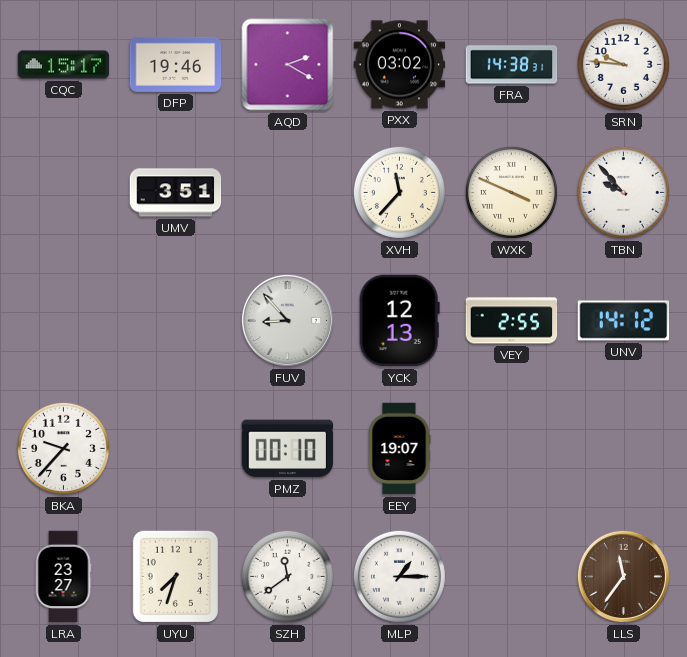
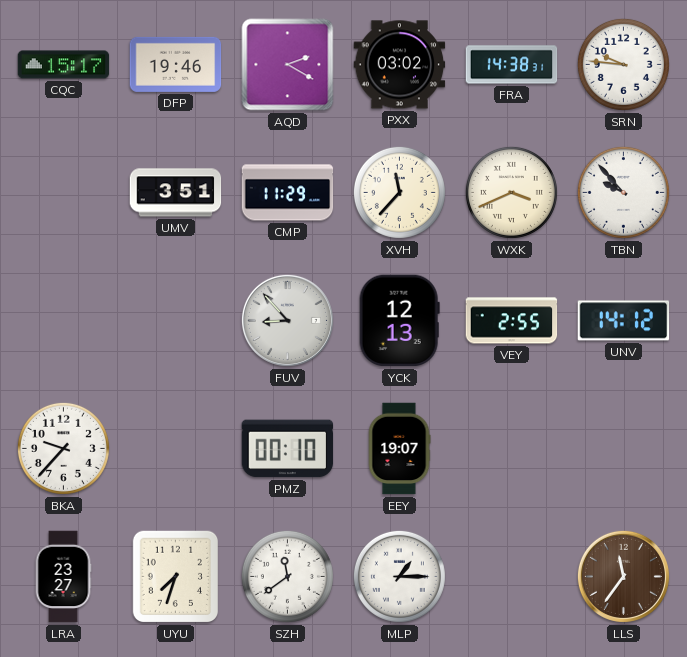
CMP: none -> 11:29 (288, 193)
WXK: 3:49 -> 3:41 (511, 192)
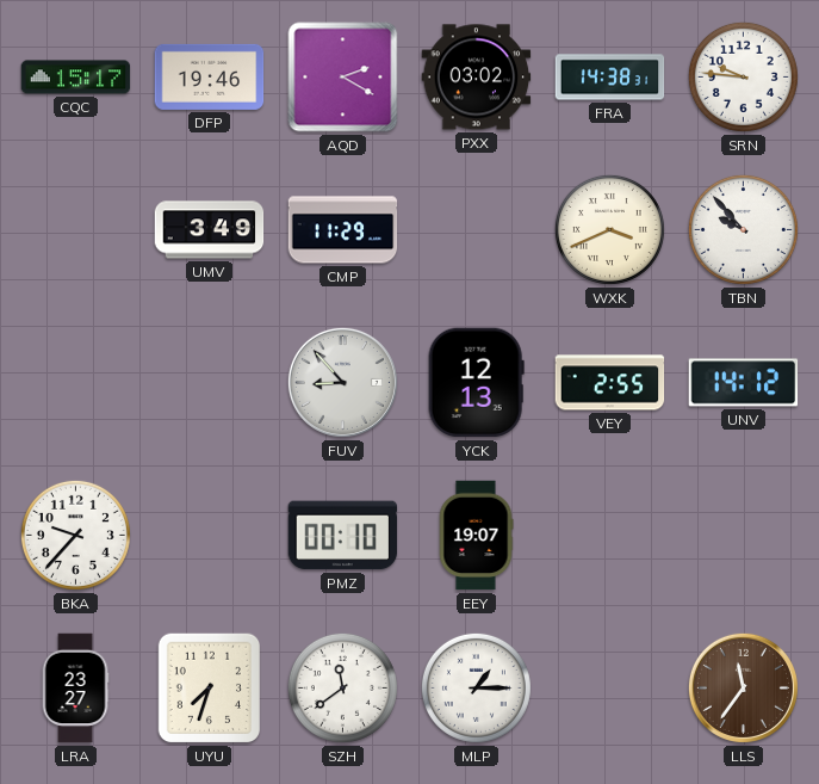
UMV: 3:51 -> 3:49 (210, 230)
XVH: 11:37 -> none (399, 192)
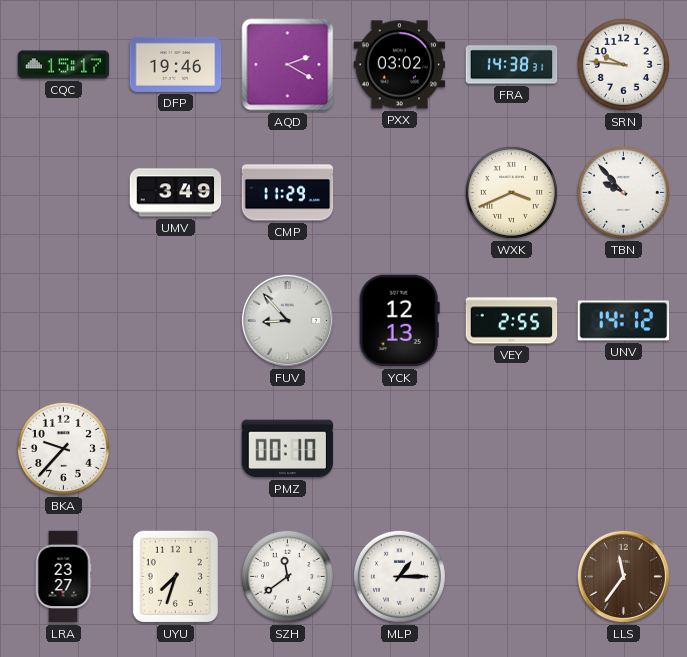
EEY: 19:07 -> none (476, 536)
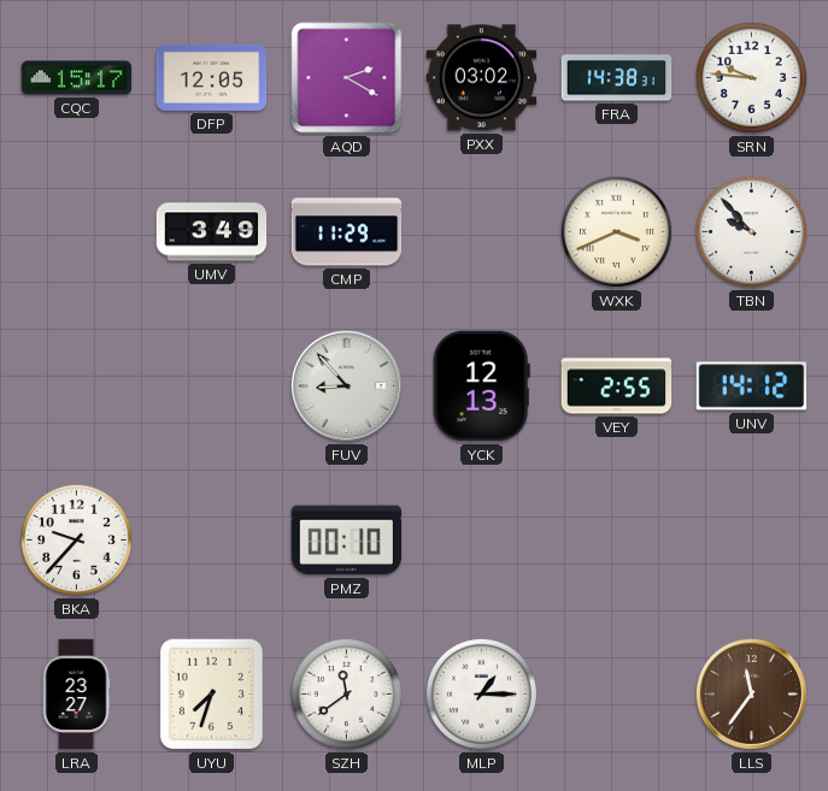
DFP: 19:46 -> 12:05 (212, 77)
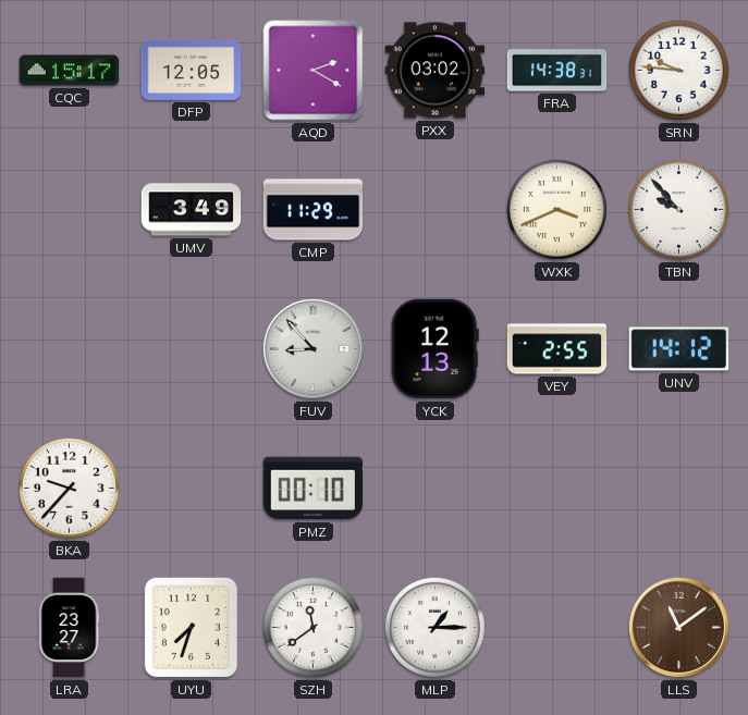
LLS: 11:36 -> 11:09 (678, 627)
